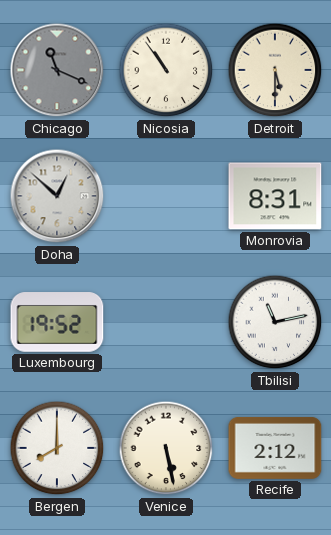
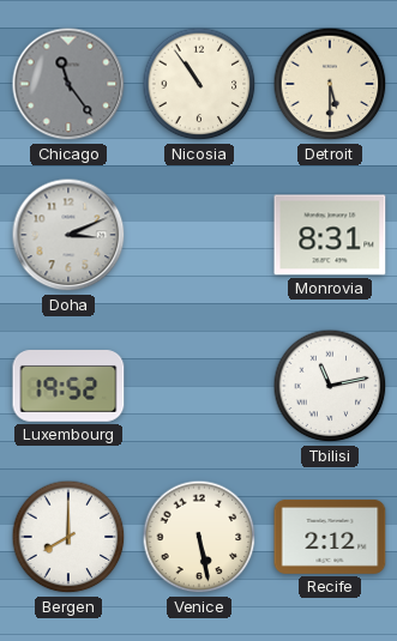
Chicago: 11:19 -> 11:24 (68, 84)
Doha: 12:52 -> 3:11 (68, 235)
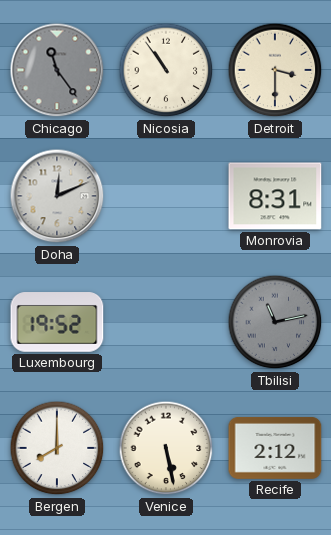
Detroit: 5:30 -> 3:30 (275, 70)
Doha: 3:11 -> 12:11 (57, 196)
Tbilisi dial: white -> grey (275, 322)
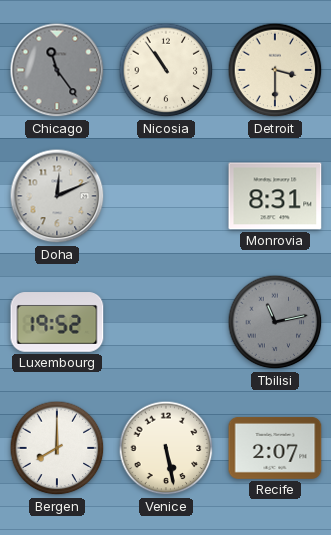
Recife: 2:12 -> 2:07 (275, 448)
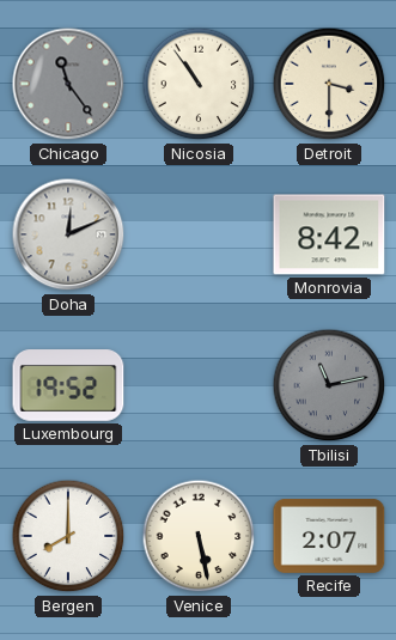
Monrovia: 8:31 -> 8:42 (329, 234)
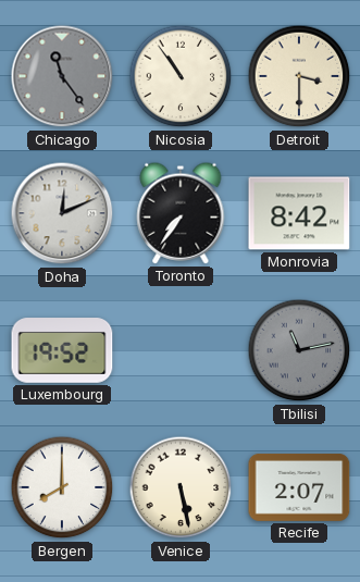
Toronto: none -> 7:36 (181, 213)
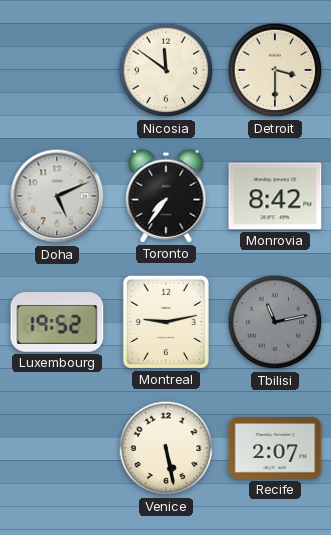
Chicago: 11:24 -> none (62, 76)
Nicosia: 10:54 -> 11:51 (166, 70)
Doha: 12:11 -> 5:11 (57, 196)
Montreal: none -> 9:13 (166, 322)
Bergen: 8:00 -> none (62, 487)
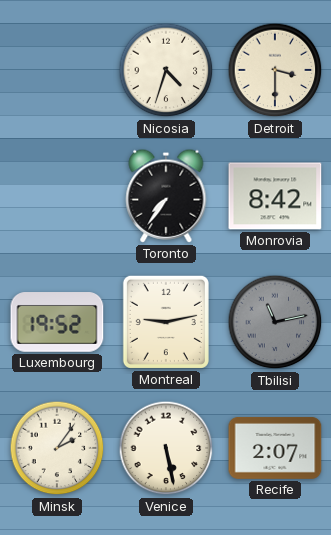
Nicosia: 11:51 -> 4:33 (166, 70)
Doha: 5:11 -> none (57, 196)
Minsk: none -> 2:06 (57, 448)
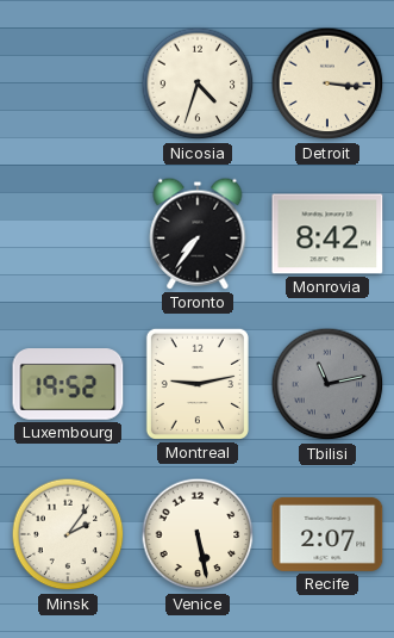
Detroit: 3:30 -> 3:16 (327, 83)
